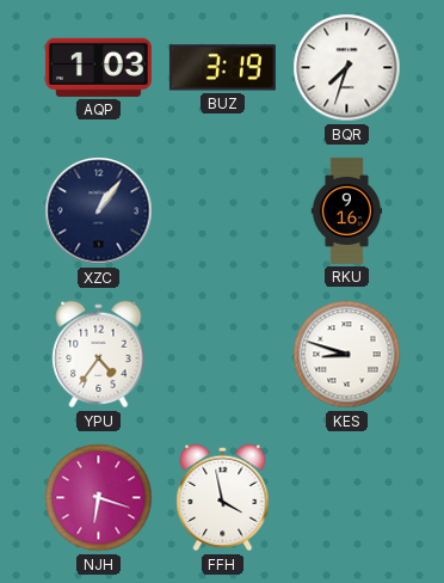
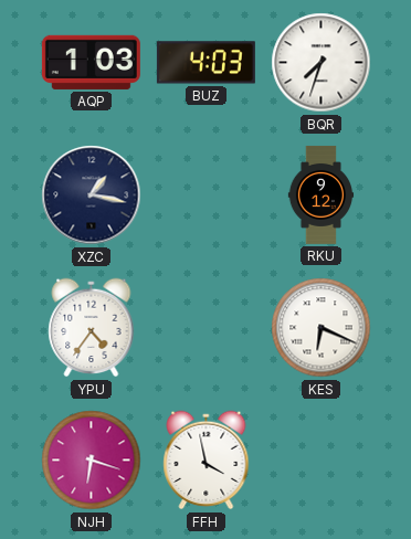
BUZ: 3:19 -> 4:03 (205, 63)
XZC: 1:06 -> 1:17 (92, 195)
RKU: 9:16 -> 9:12 (322, 194)
KES: 8:48 -> 6:19 (322, 328)
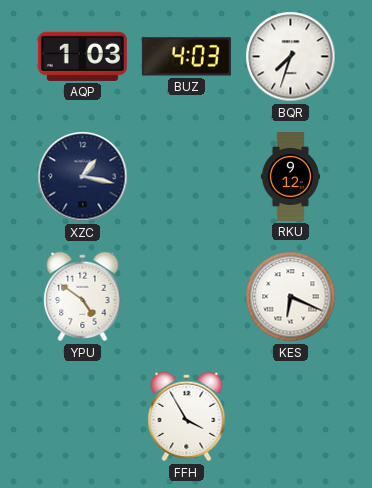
YPU: 4:36 -> 4:51 (83, 297)
NJH: 6:18 -> none (92, 461)
FFH: 3:58 -> 3:55 (187, 417)
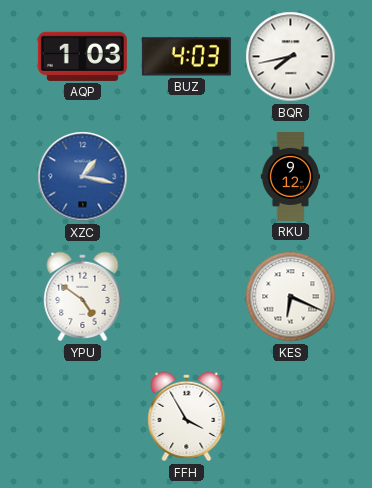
BQR: 7:33 -> 7:43 (291, 57)
XZC dial: navy -> blue (83, 177)
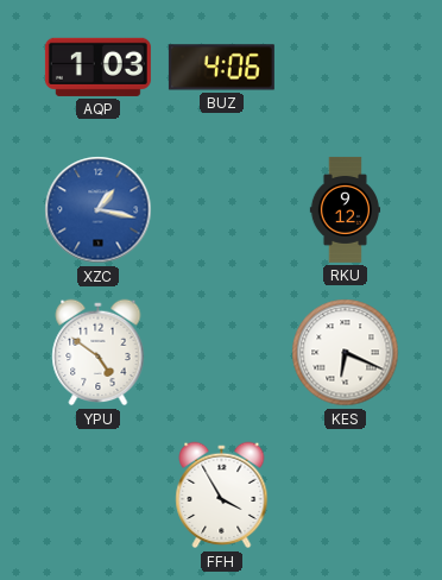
BUZ: 4:03 -> 4:06 (221, 68)
BQR: 7:43 -> none (291, 57)
